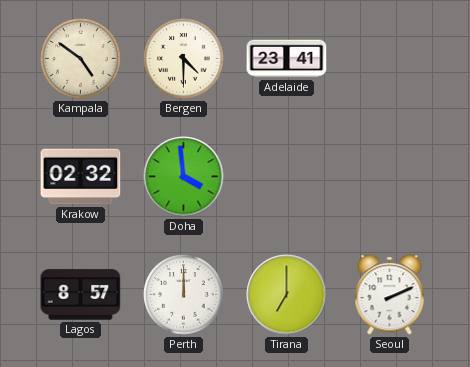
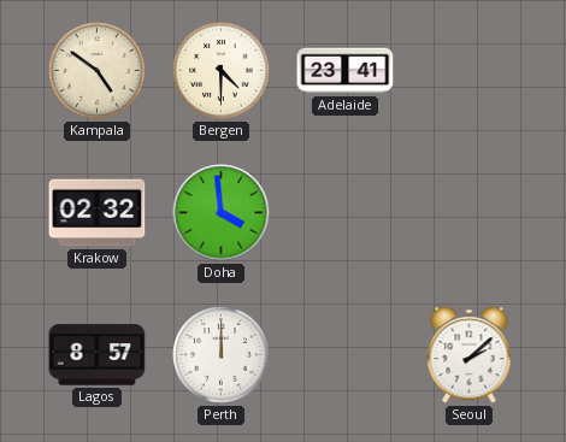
Tirana: 7:00 -> none (287, 295)
Seoul: 2:11 -> 2:08 (470, 355)
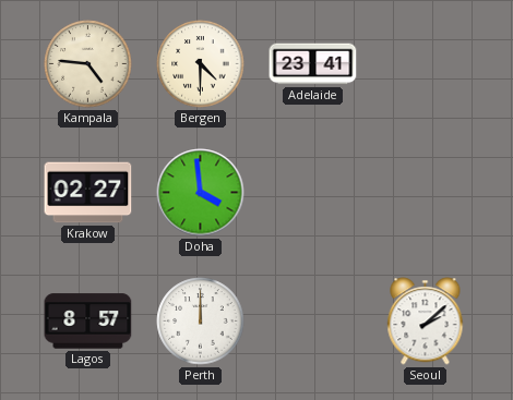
Kampala: 4:51 -> 4:46 (88, 64)
Krakow: 02:32 -> 02:27 (88, 193)
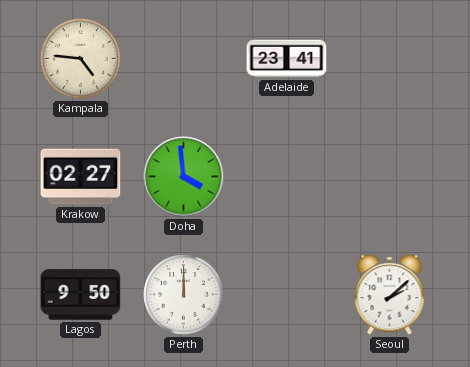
Bergen: 4:30 -> none (201, 64)
Lagos: 8:57 -> 9:50 (81, 295)
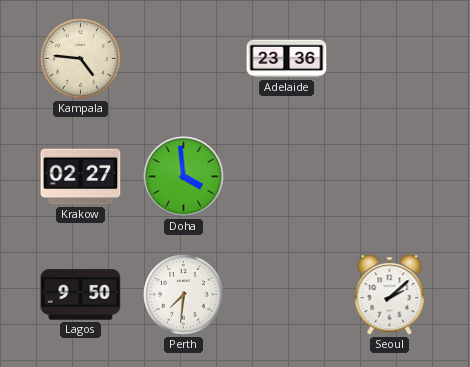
Adelaide: 23:41 -> 23:36 (287, 59)
Perth: 12:00 -> 7:31 (184, 295)
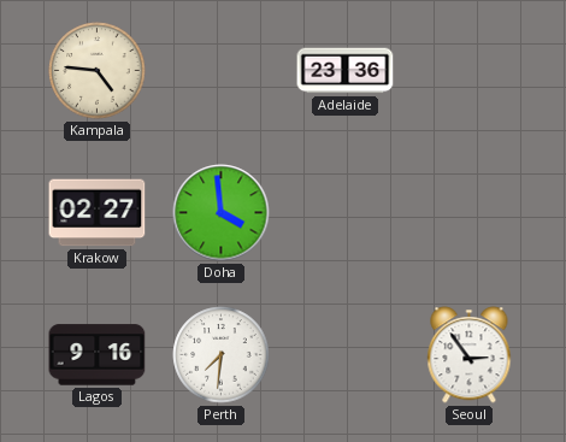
Lagos: 9:50 -> 9:16 (98, 355)
Seoul: 2:08 -> 2:54 (470, 355)
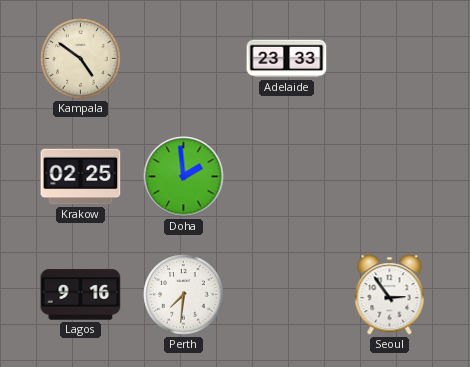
Kampala: 4:46 -> 4:51 (81, 59)
Adelaide: 23:36 -> 23:33 (287, 59)
Krakow: 02:27 -> 02:25 (81, 177)
Doha: 3:59 -> 1:59 (184, 177)
